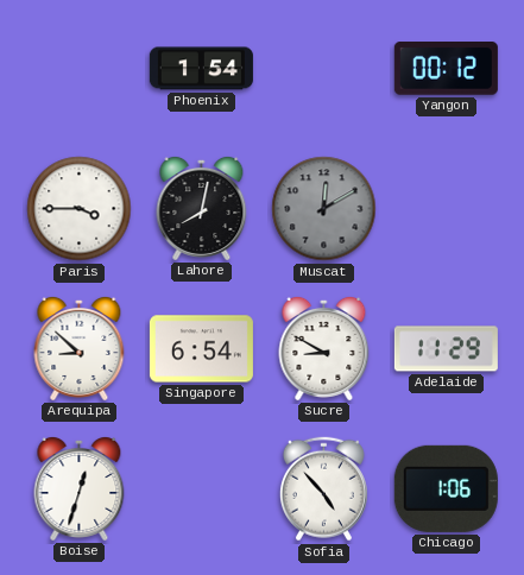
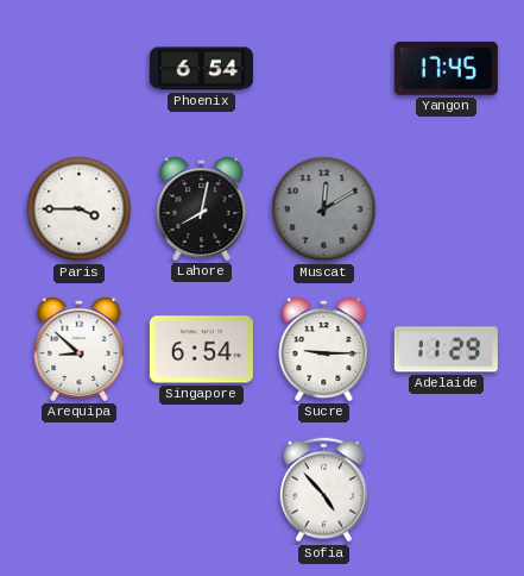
Phoenix: 1:54 -> 6:54 (201, 69)
Yangon: 00:12 -> 17:45 (446, 69)
Sucre: 8:50 -> 9:15 (324, 349)
Boise: 12:33 -> none (80, 488)
Chicago: 1:06 -> none (446, 488)
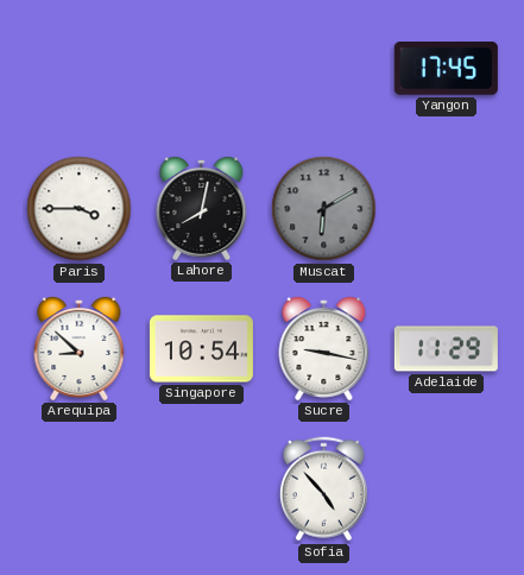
Phoenix: 6:54 -> none (201, 69)
Muscat: 12:10 -> 6:10 (324, 209)
Singapore: 6:54 -> 10:54 (201, 349)
Sucre: 9:15 -> 9:17 (324, 348)
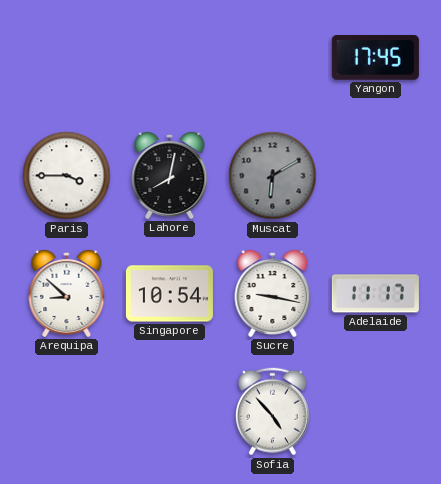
Adelaide: 11:29 -> 11:17 (375, 294)
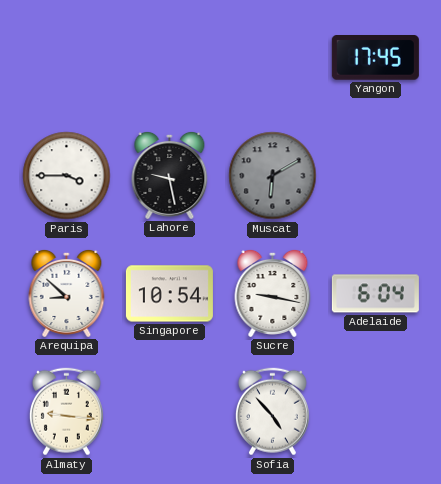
Lahore: 8:02 -> 9:28 (170, 175)
Adelaide: 11:17 -> 6:04 (375, 294)
Almaty: none -> 9:16 (66, 412)
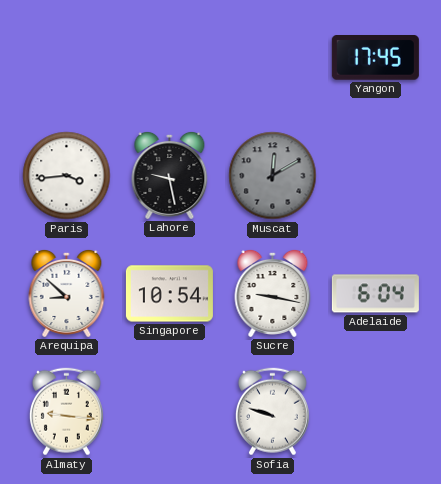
Paris: 3:45 -> 3:44 (67, 176)
Muscat: 6:10 -> 12:10 (273, 176)
Sofia: 4:53 -> 9:48 (272, 412)
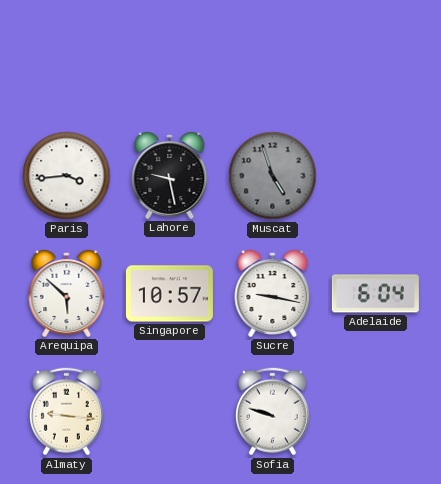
Yangon: 17:45 -> none (375, 58)
Muscat: 12:10 -> 4:57 (273, 176)
Arequipa: 8:52 -> 5:52 (67, 293)
Singapore: 10:54 -> 10:57 (169, 294)
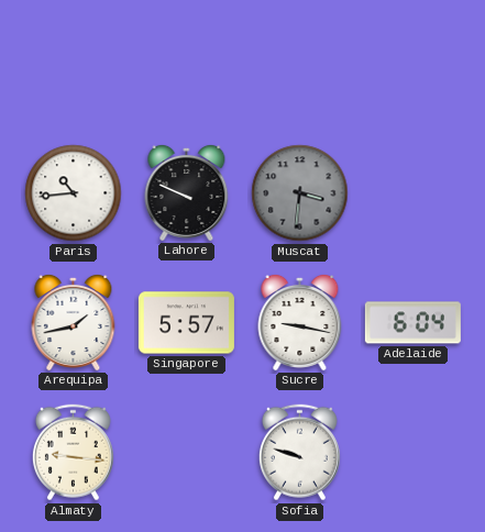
Paris: 3:44 -> 10:44 (74, 193)
Lahore: 9:28 -> 9:49 (187, 192)
Muscat: 4:57 -> 3:31 (300, 193)
Arequipa: 5:52 -> 1:43 (74, 322)
Singapore: 10:57 -> 5:57 (186, 323)
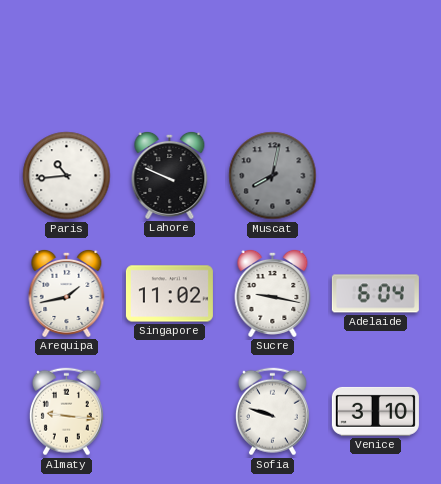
Muscat: 3:31 -> 8:02 (273, 176)
Singapore: 5:57 -> 11:02 (169, 294)
Venice: none -> 3:10 (375, 411)
